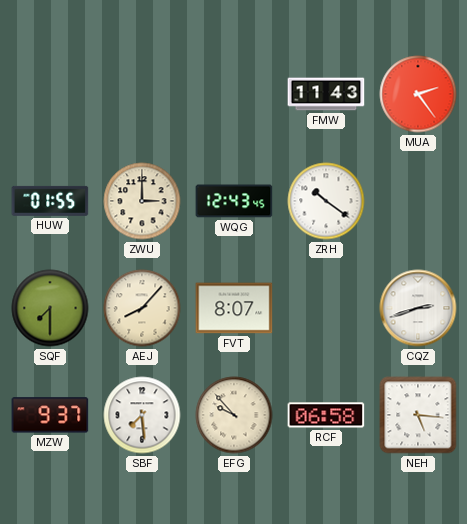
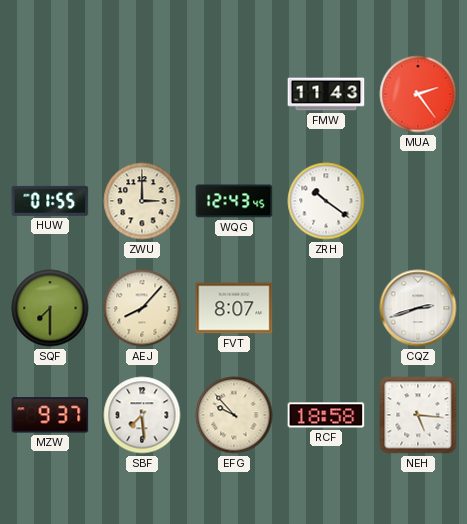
RCF: 06:58 -> 18:58 (326, 415)
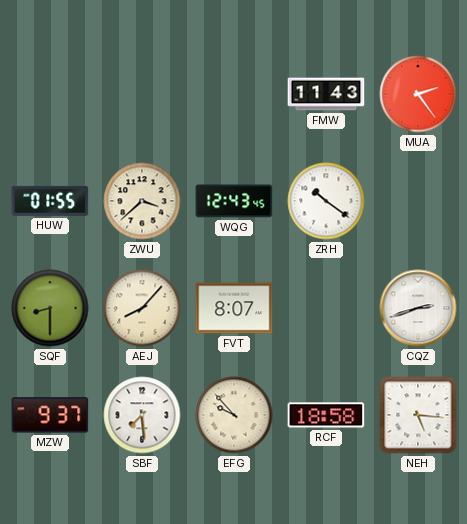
ZWU: 3:00 -> 3:38 (142, 201)
SQF: 7:30 -> 8:30 (50, 308)
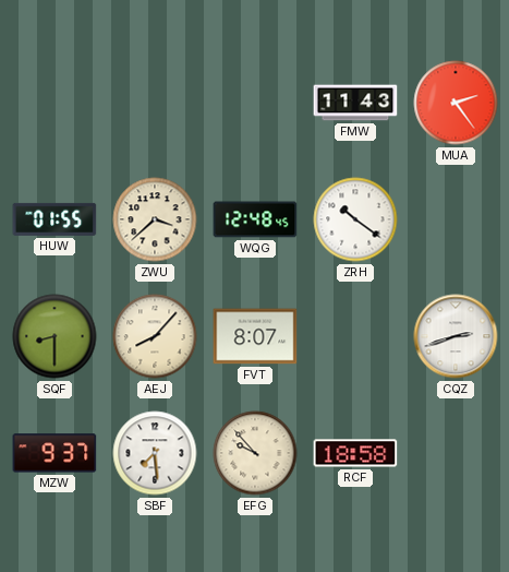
WQG: 12:43 -> 12:48 (255, 219)
NEH: 5:16 -> none (418, 415)
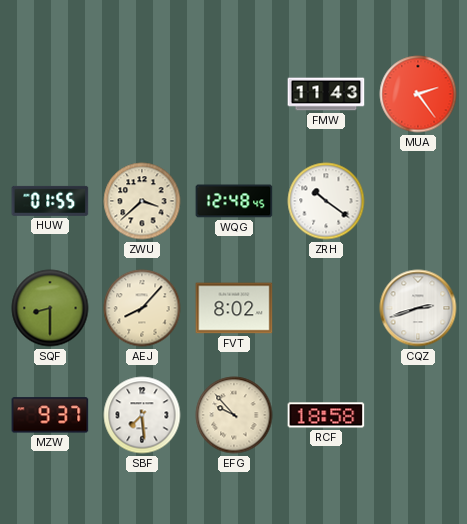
FVT: 8:07 -> 8:02 (234, 308)
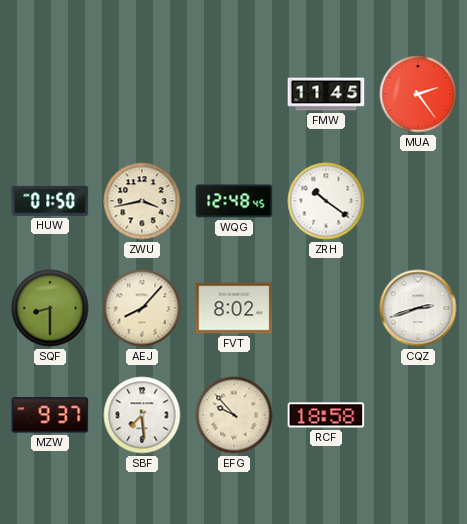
FMW: 11:43 -> 11:45 (326, 94)
HUW: 01:55 -> 01:50 (50, 201)
ZWU: 3:38 -> 3:43 (142, 201)
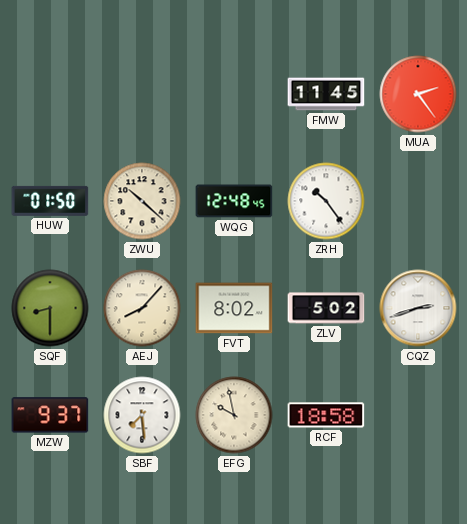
ZWU: 3:43 -> 10:22 (142, 201)
ZRH: 10:21 -> 10:24 (326, 201)
ZLV: none -> 5:02 (326, 308)
EFG: 9:53 -> 9:58 (234, 415)
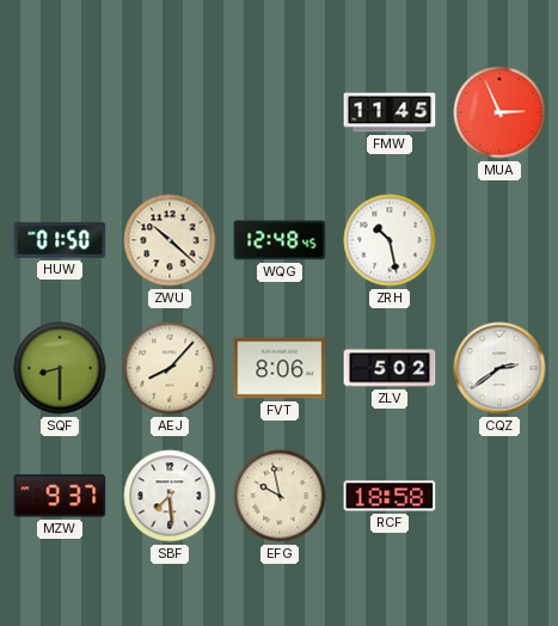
MUA: 2:24 -> 2:56 (499, 112)
ZRH: 10:24 -> 10:28 (390, 240)
FVT: 8:02 -> 8:06 (280, 368)
CQZ: 2:42 -> 2:39 (499, 368)
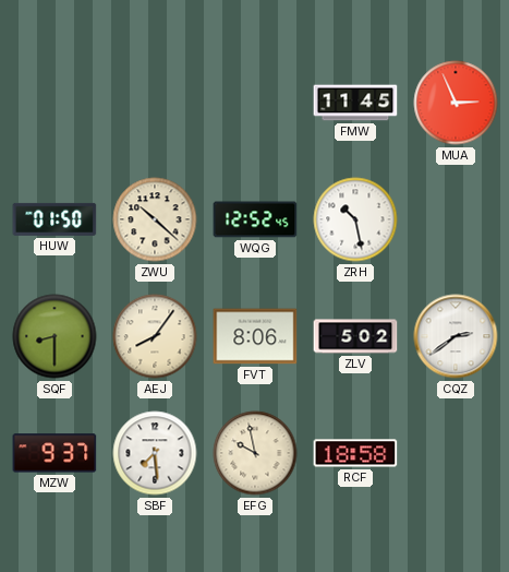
WQG: 12:48 -> 12:52 (255, 219)
AEJ: 8:07 -> 8:06 (155, 336)
